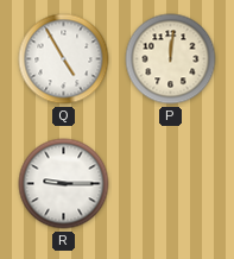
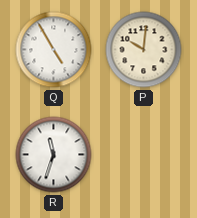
P: 12:01 -> 10:01 (144, 50)
R: 9:15 -> 11:33 (54, 155)
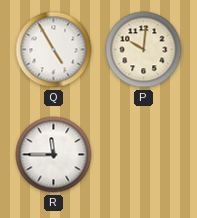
R: 11:33 -> 11:45 (54, 155)
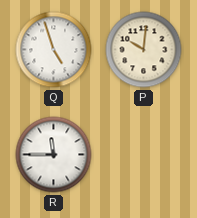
Q: 4:55 -> 4:57 (54, 50)
